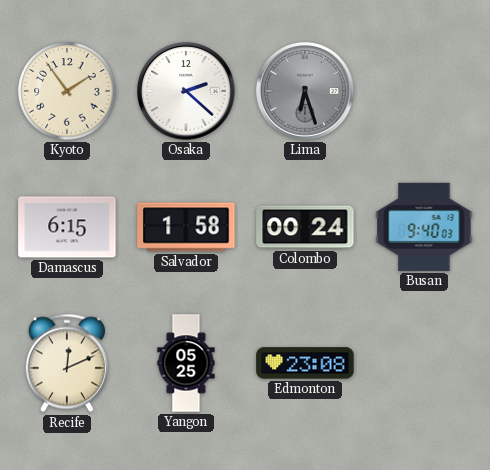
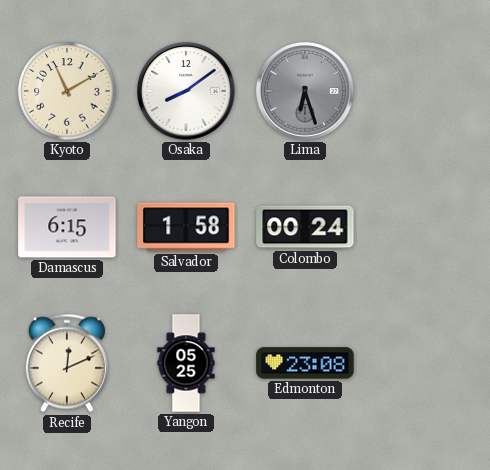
Kyoto: 1:54 -> 11:10 (67, 91)
Osaka: 2:22 -> 8:09 (187, 92)
Busan: 9:40 -> none (424, 227)
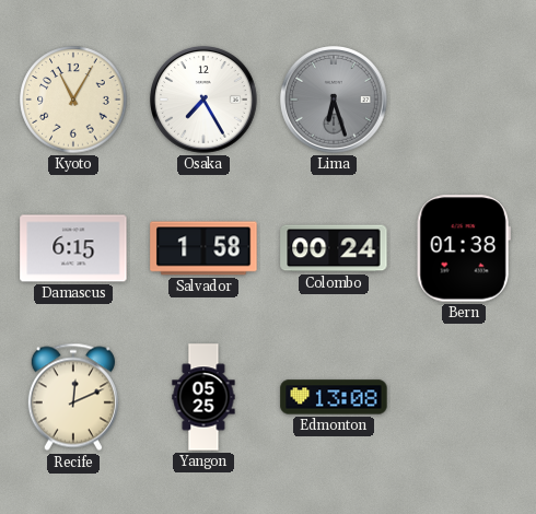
Kyoto: 11:10 -> 11:05 (73, 100)
Osaka: 8:09 -> 7:25 (205, 101)
Bern: none -> 01:38 (464, 248)
Edmonton: 23:08 -> 13:08 (334, 397)
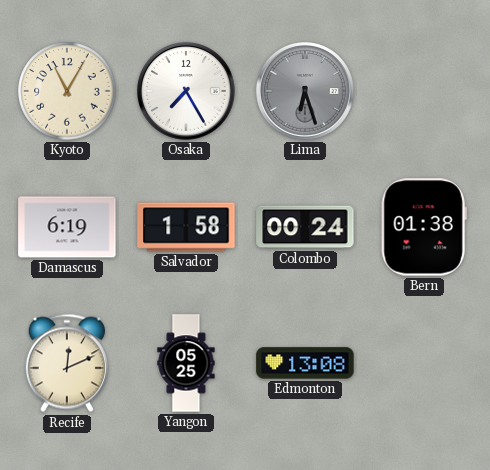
Damascus: 6:15 -> 6:19 (67, 227)
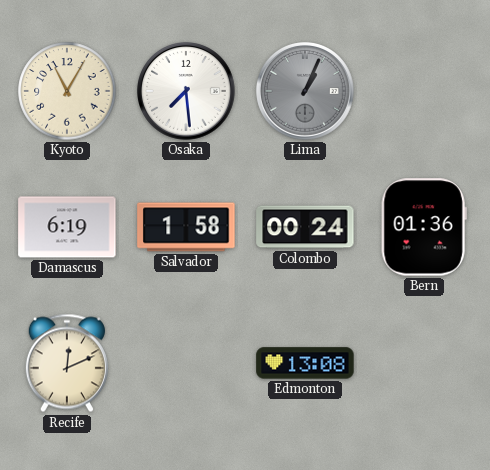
Osaka: 7:25 -> 7:29 (187, 92)
Lima: 6:27 -> 1:04 (306, 92)
Bern: 01:38 -> 01:36 (424, 227)
Yangon: 05:25 -> none (186, 363)
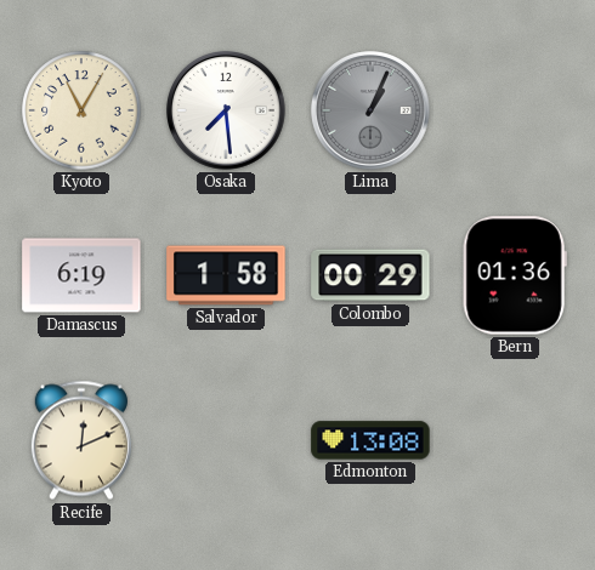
Colombo: 00:24 -> 00:29 (370, 275)
